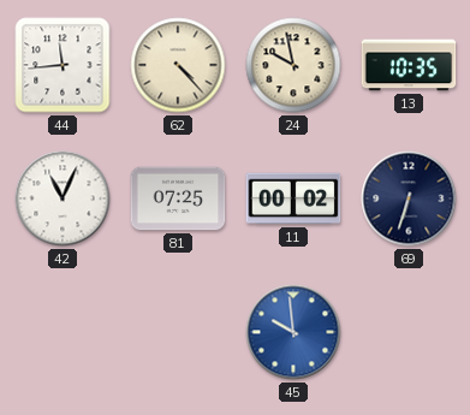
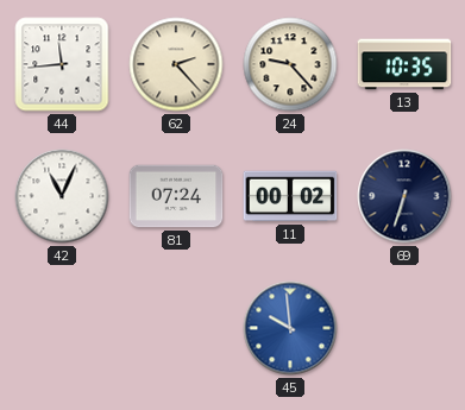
62: 4:23 -> 2:23 (176, 64)
24: 9:58 -> 9:23 (290, 64)
81: 07:25 -> 07:24 (176, 196)
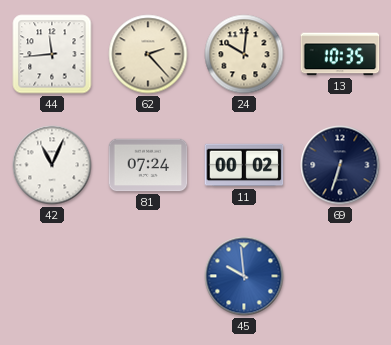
24: 9:23 -> 10:01 (244, 54)
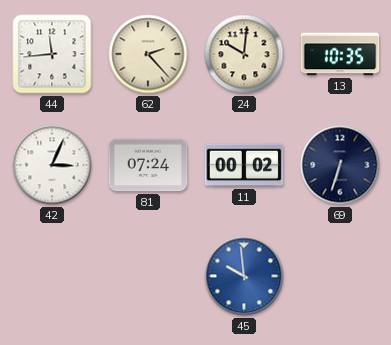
42: 11:04 -> 3:04 (52, 165)
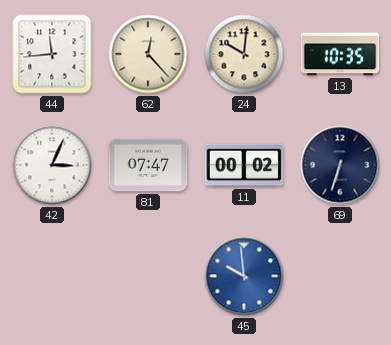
62: 2:23 -> 12:23 (148, 54)
81: 07:24 -> 07:47 (148, 165)
